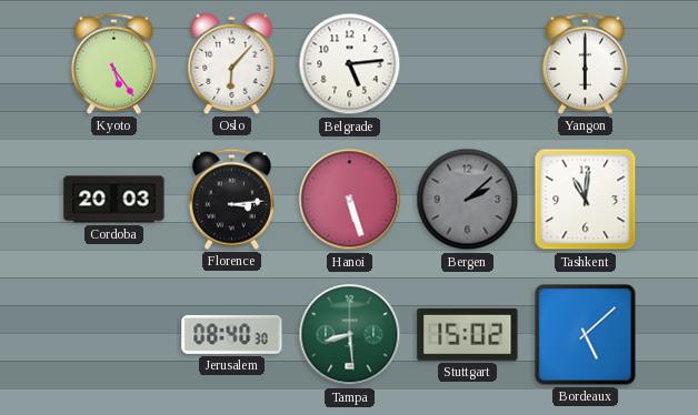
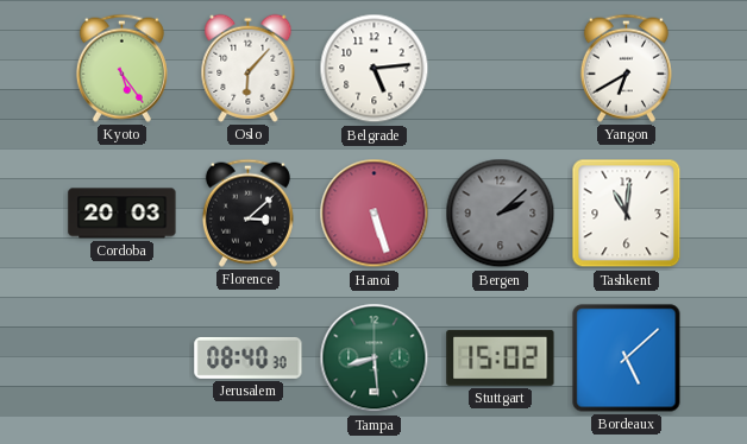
Yangon: 6:00 -> 6:40 (626, 68)
Florence: 3:14 -> 3:08 (247, 213)
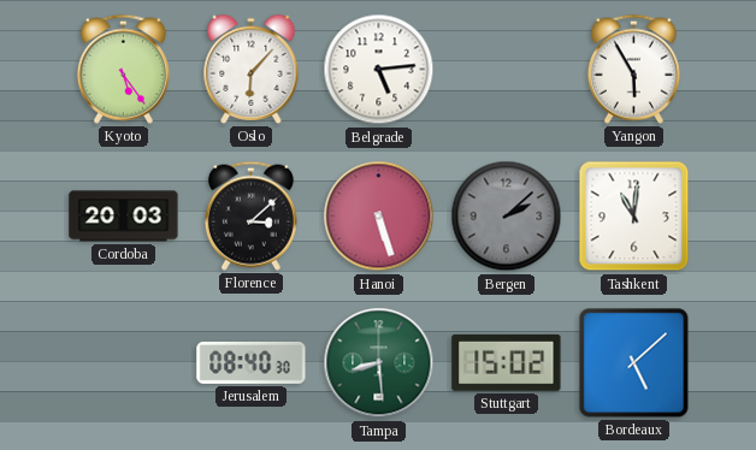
Yangon: 6:40 -> 5:55 (633, 69)
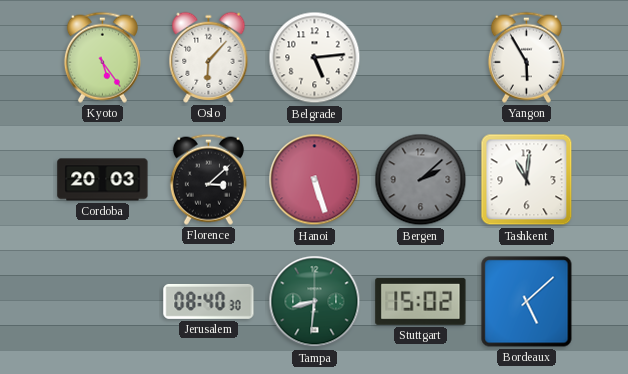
Tampa: 8:29 -> 8:31 (315, 302)
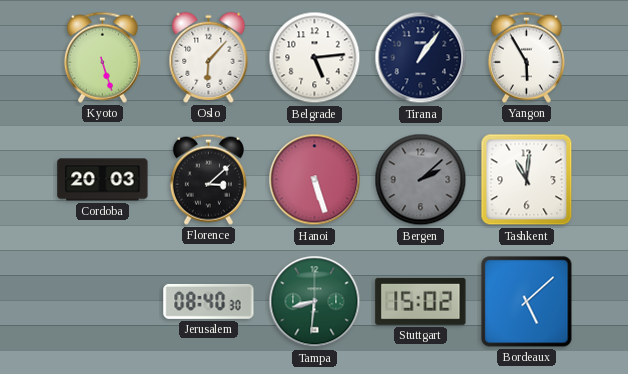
Kyoto: 5:24 -> 5:27 (102, 57)
Tirana: none -> 1:06 (421, 58)
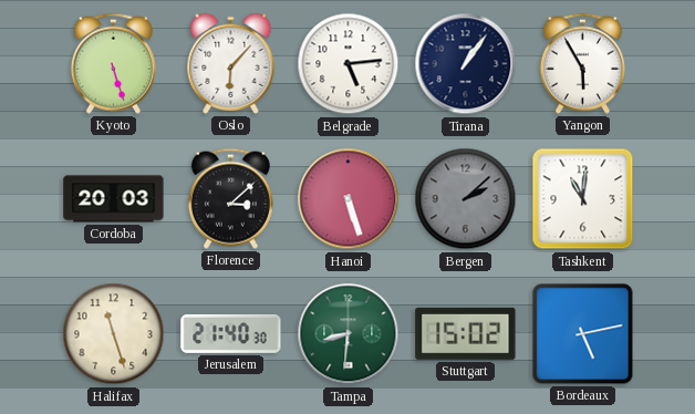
Halifax: none -> 11:27 (114, 334)
Jerusalem: 08:40 -> 21:40 (231, 333)
Bordeaux: 5:08 -> 5:13 (583, 334)
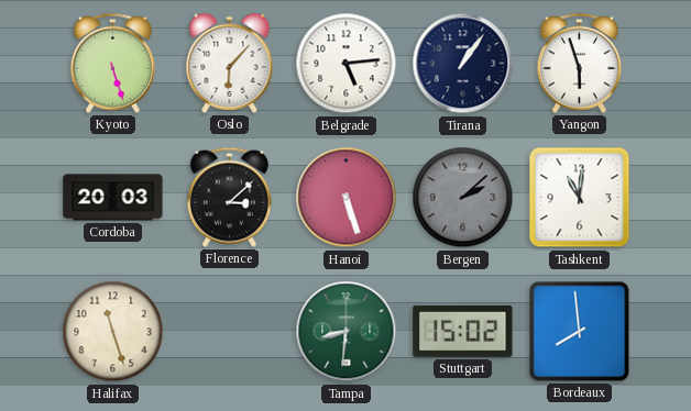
Yangon: 5:55 -> 5:57 (579, 63)
Jerusalem: 21:40 -> none (231, 333)
Bordeaux: 5:13 -> 7:59 (580, 332)
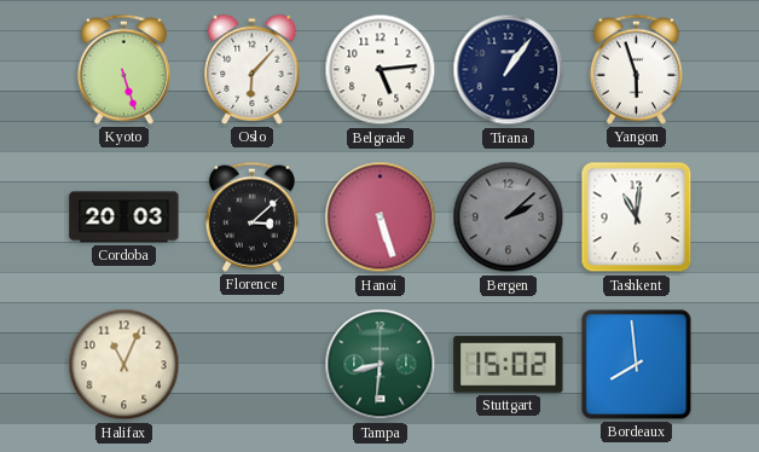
Halifax: 11:27 -> 11:04 (124, 365)
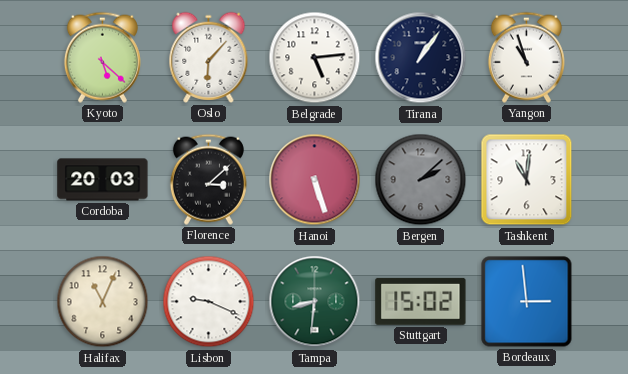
Kyoto: 5:27 -> 5:22 (102, 57)
Yangon: 5:57 -> 10:57 (526, 57)
Lisbon: none -> 9:19 (209, 302)
Bordeaux: 7:59 -> 2:59 (527, 302)
